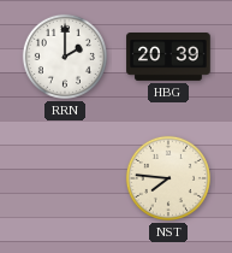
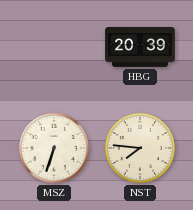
RRN: 2:00 -> none (65, 57)
MSZ: none -> 6:33 (54, 148)
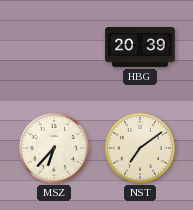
MSZ: 6:33 -> 6:37 (54, 148)
NST: 7:46 -> 7:09 (140, 148)
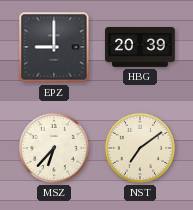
EPZ: none -> 9:00 (54, 47)
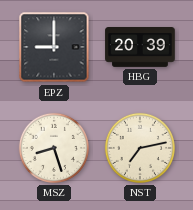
MSZ: 6:37 -> 8:27 (54, 148)
NST: 7:09 -> 7:13 (140, 148)
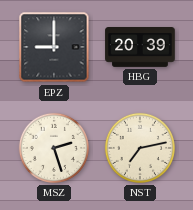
MSZ: 8:27 -> 2:27 (54, 148)
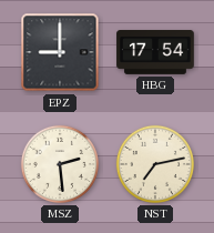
HBG: 20:39 -> 17:54 (155, 53)
MSZ: 2:27 -> 2:29 (60, 164)
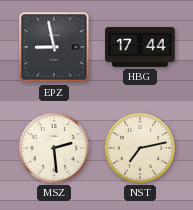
EPZ: 9:00 -> 8:58 (54, 47)
HBG: 17:54 -> 17:44 (140, 48)
